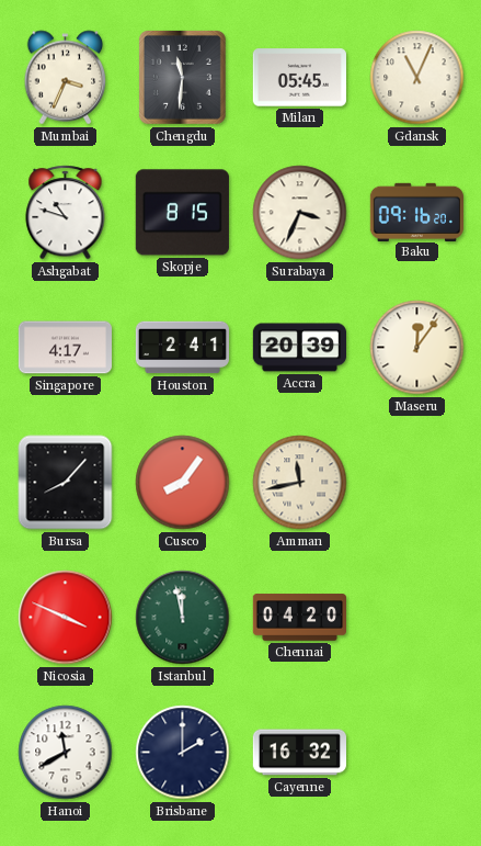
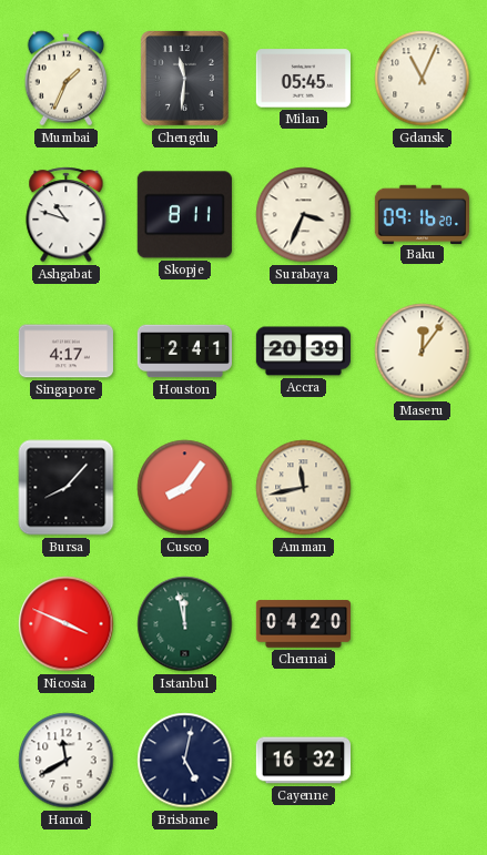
Mumbai: 3:34 -> 1:34 (67, 79)
Skopje: 8:15 -> 8:11 (184, 215)
Brisbane: 2:00 -> 5:02 (185, 761)
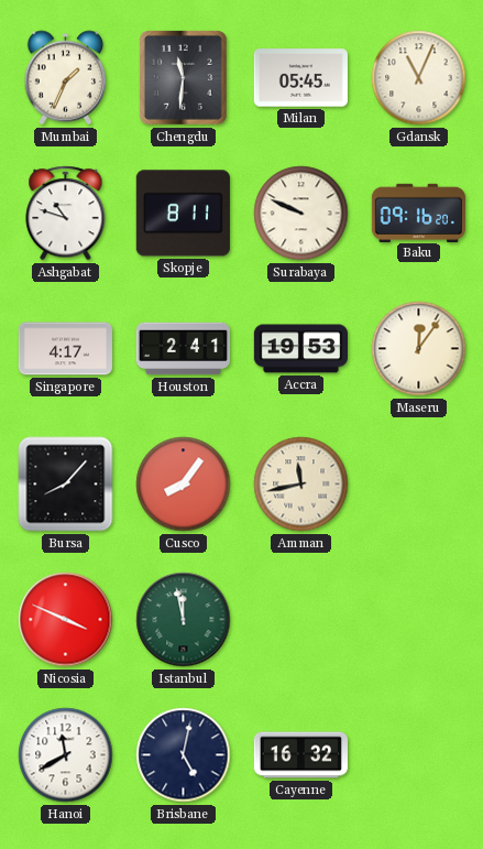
Surabaya: 3:34 -> 9:49 (301, 214)
Accra: 20:39 -> 19:53 (300, 349)
Chennai: 04:20 -> none (303, 624)
